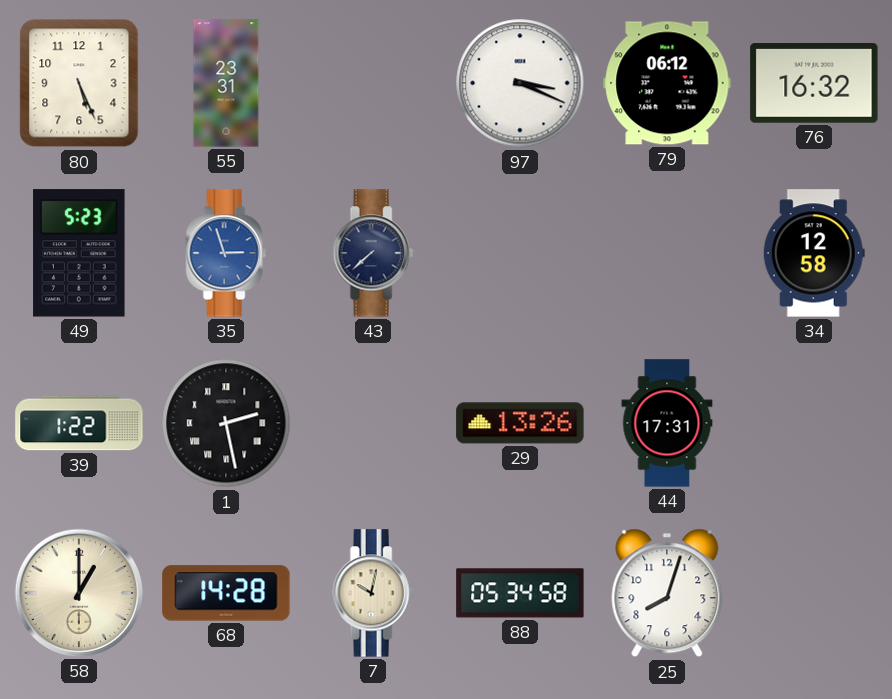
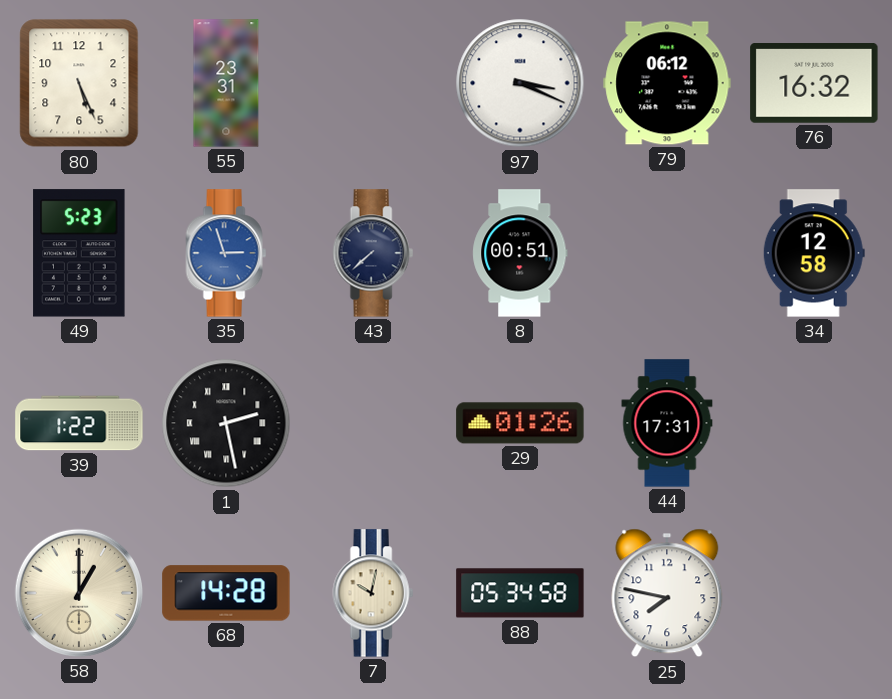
8: none -> 00:51 (520, 253)
29: 13:26 -> 01:26 (520, 423)
25: 8:03 -> 7:47 (667, 593)
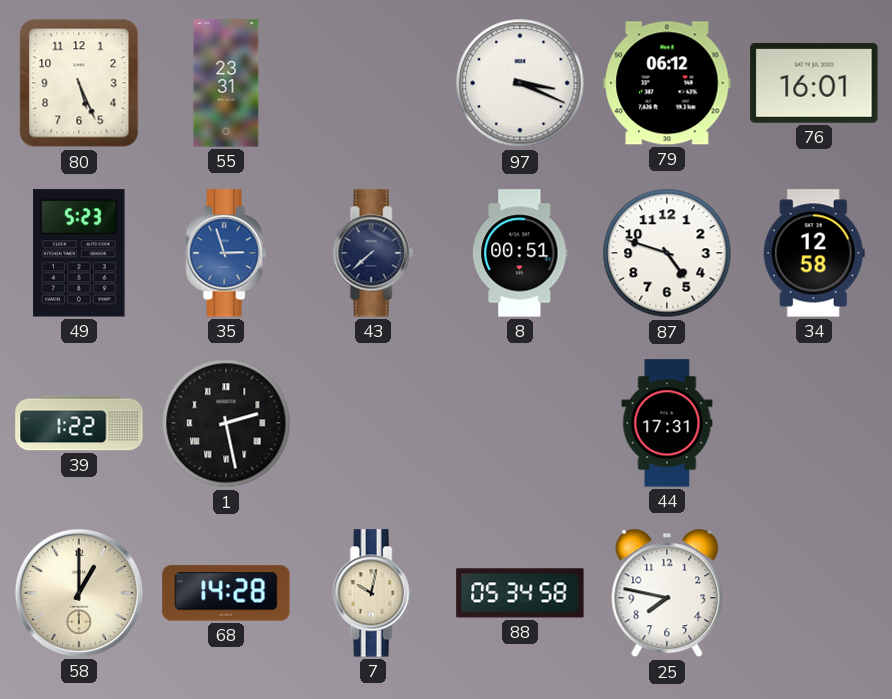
76: 16:32 -> 16:01 (814, 84)
87: none -> 4:48 (667, 253)
29: 01:26 -> none (520, 423)
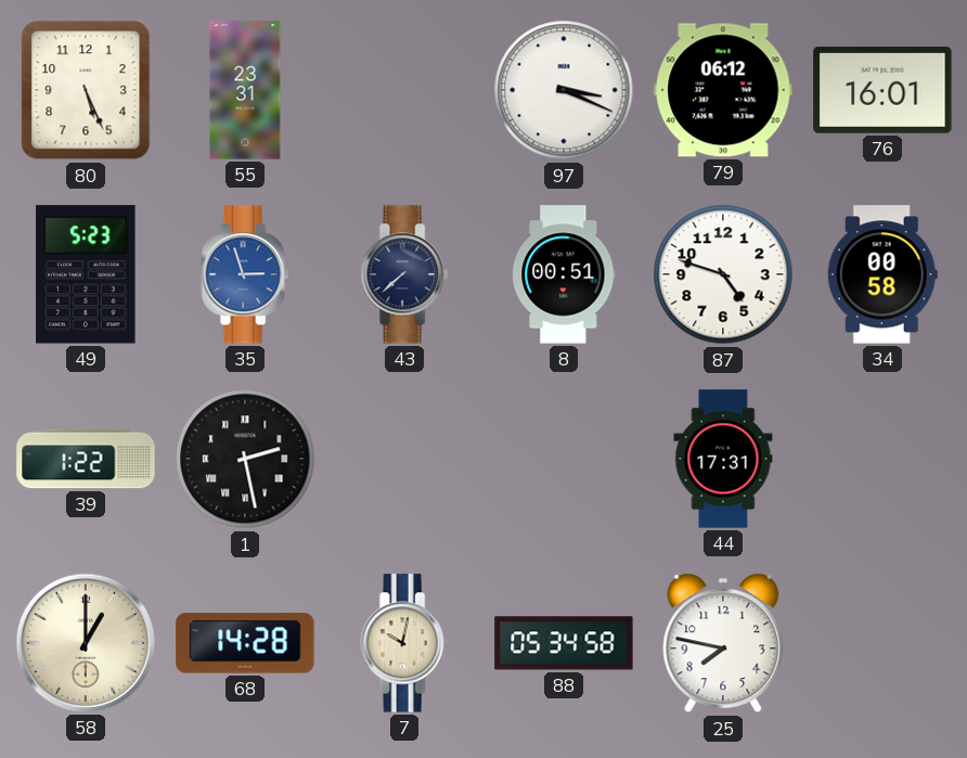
34: 12:58 -> 00:58 (882, 274)
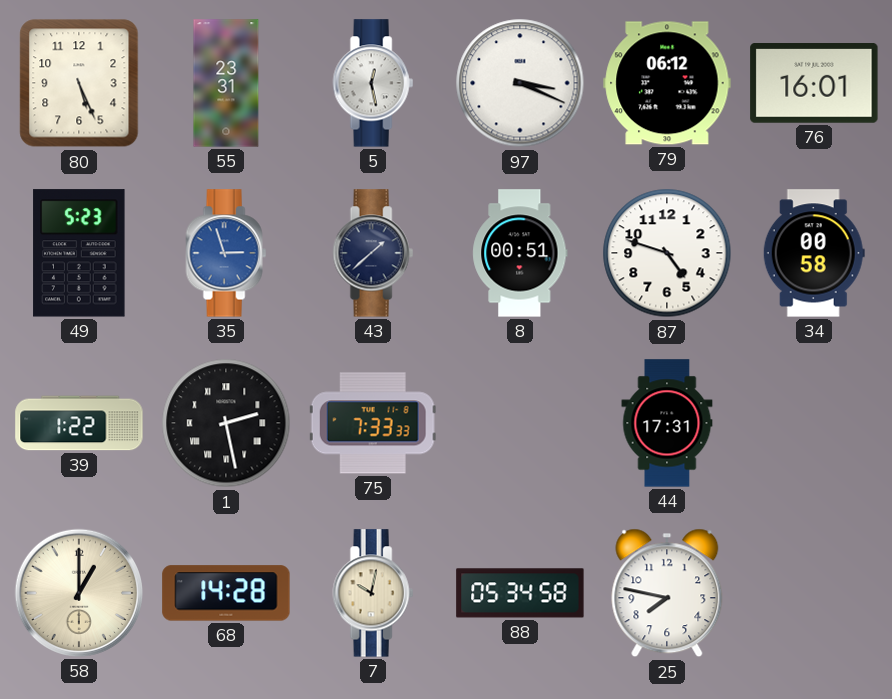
5: none -> 12:28 (373, 83)
43: 7:38 -> 1:38 (373, 253)
75: none -> 7:33 (373, 423)
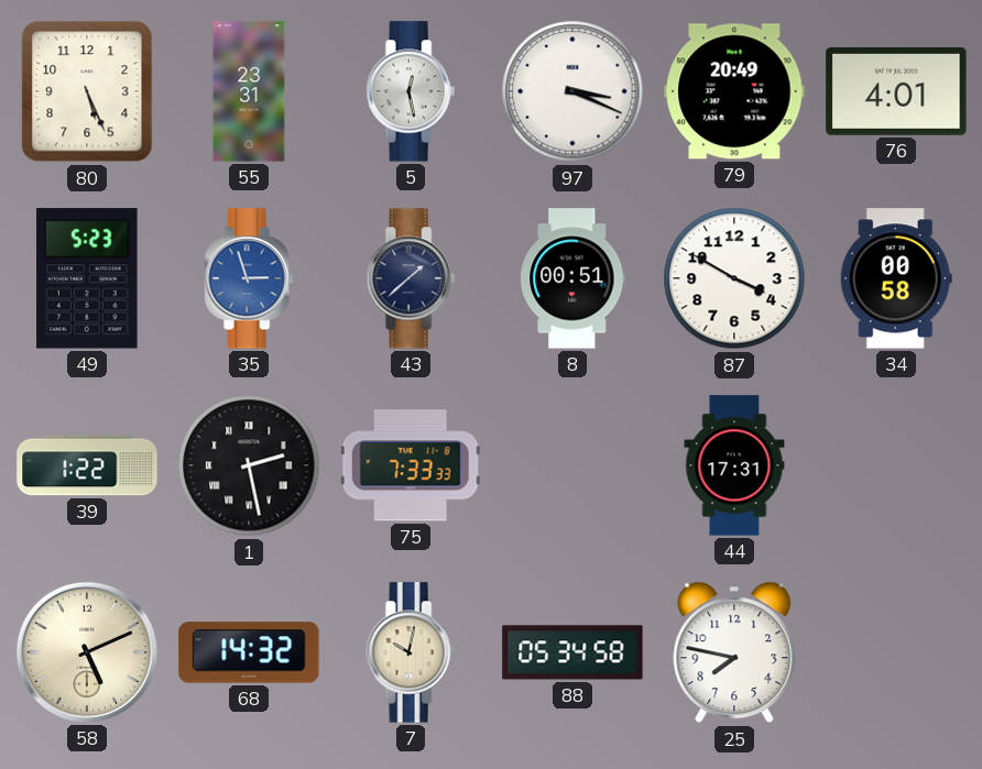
79: 06:12 -> 20:49 (734, 91)
76: 16:01 -> 4:01 (896, 92)
87: 4:48 -> 3:50 (734, 278)
58: 1:00 -> 5:11 (87, 652)
68: 14:28 -> 14:32 (249, 652)
